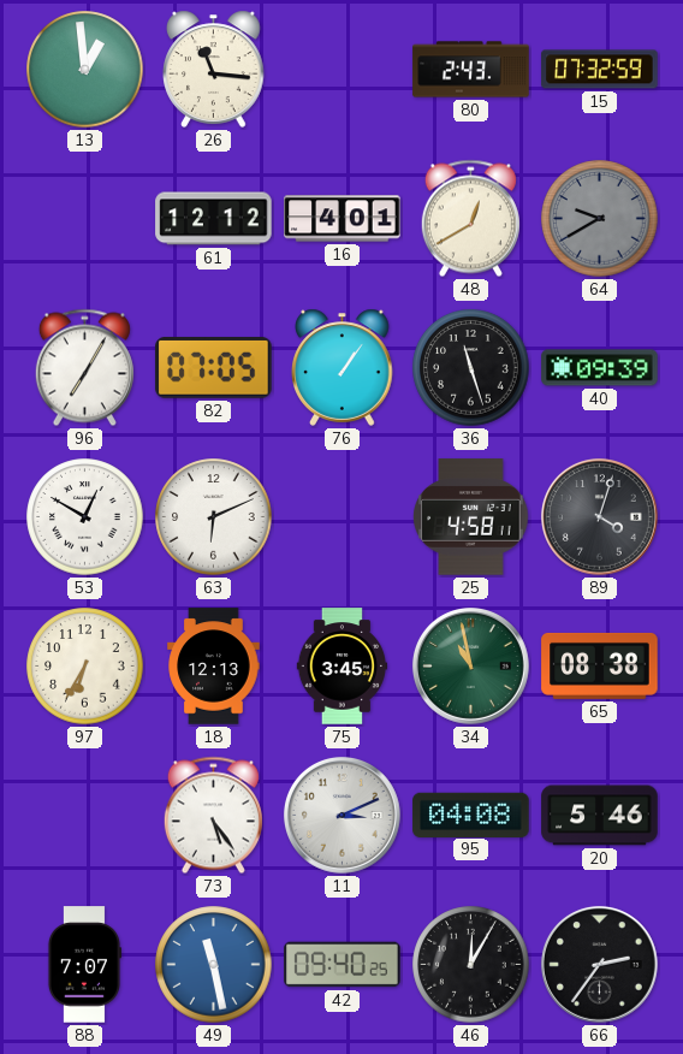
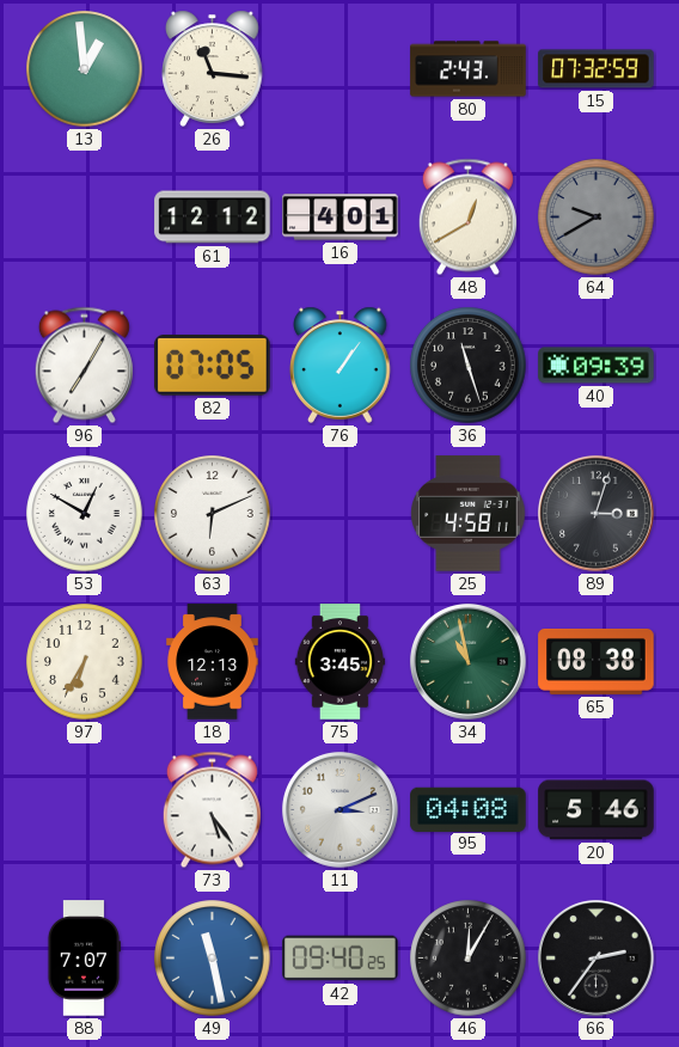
89: 4:03 -> 3:03 (595, 513)
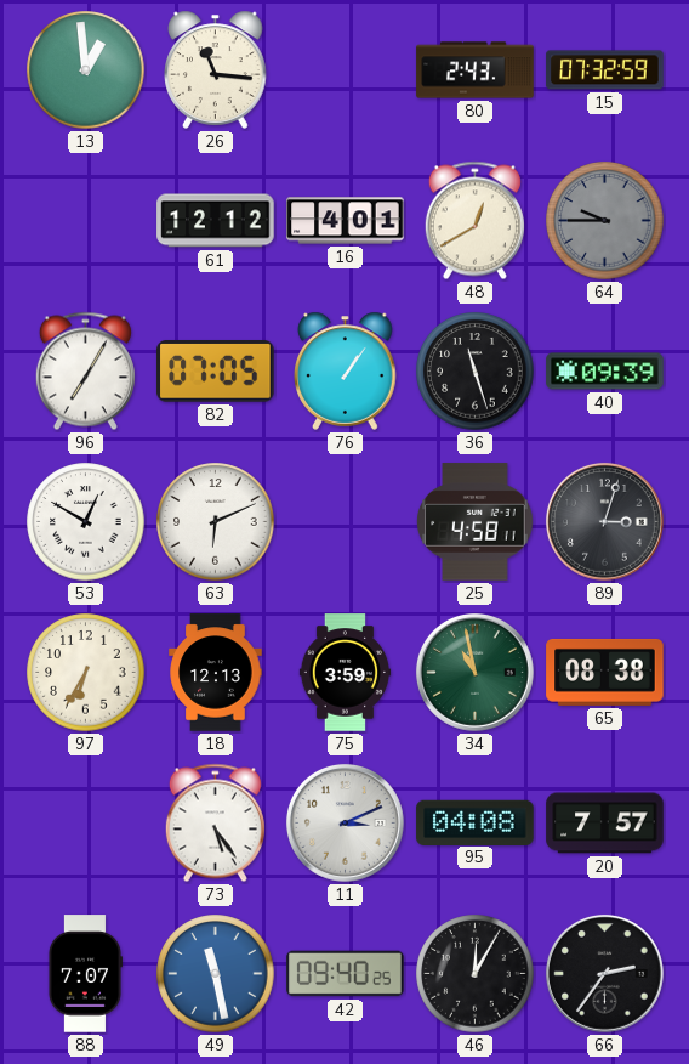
64: 9:40 -> 9:45 (605, 221)
75: 3:45 -> 3:59 (346, 673)
20: 5:46 -> 7:57 (605, 824)
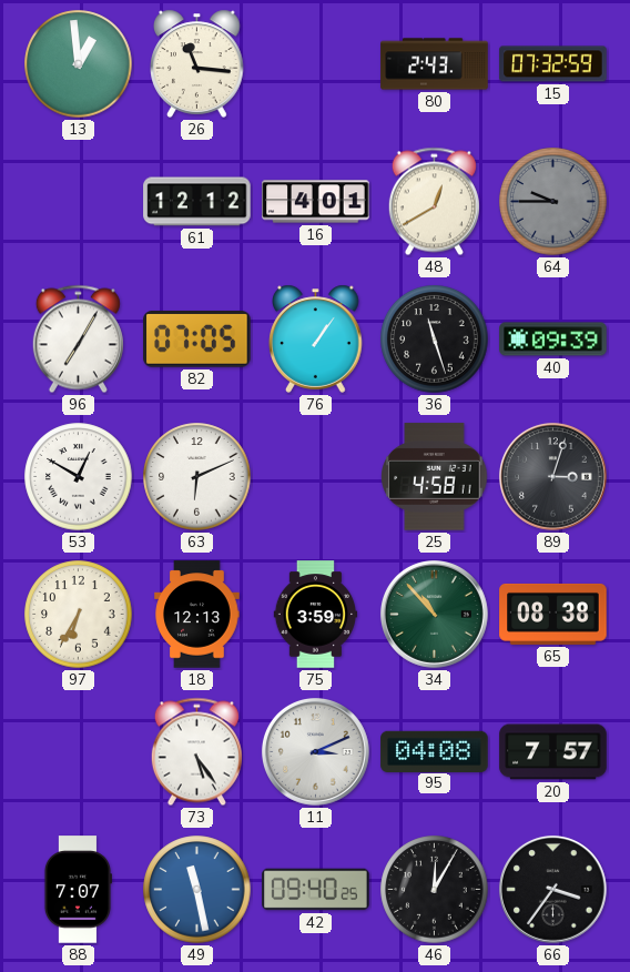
34: 10:58 -> 10:53 (434, 614)
66: 2:36 -> 3:36 (552, 889)
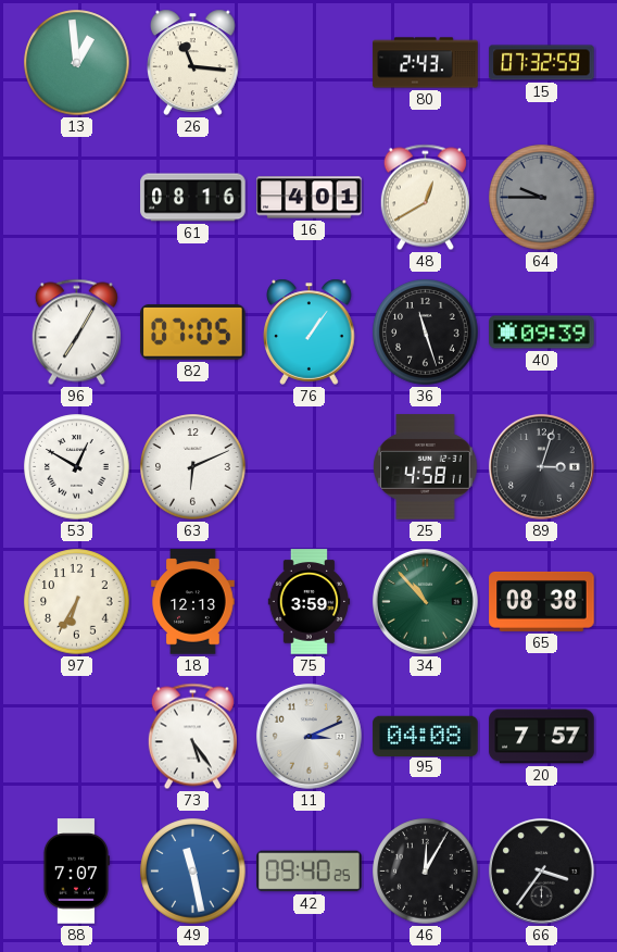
61: 12:12 -> 08:16 (193, 198)
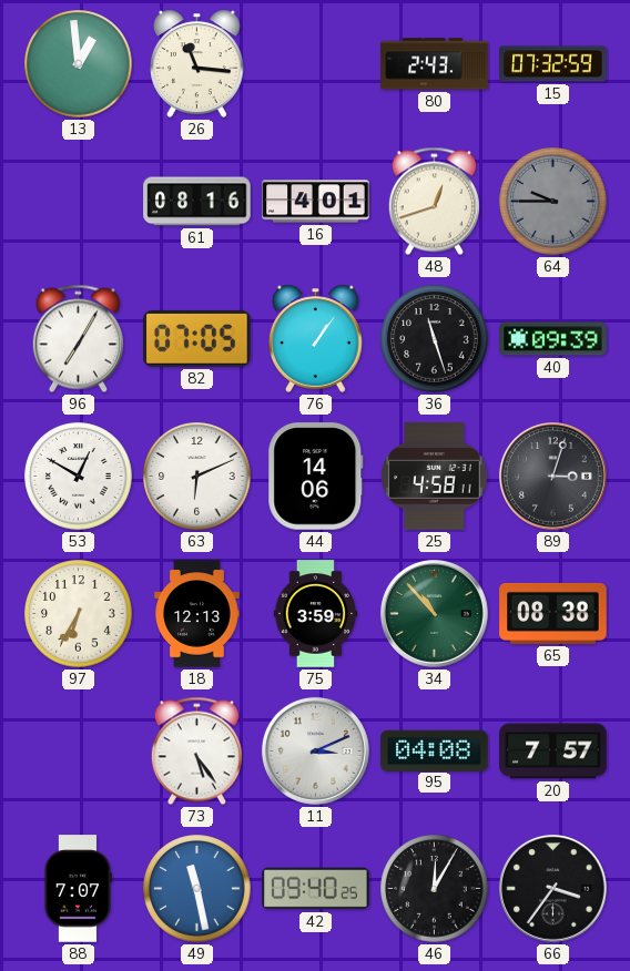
48: 12:40 -> 12:42 (434, 202)
44: none -> 14:06 (316, 477)
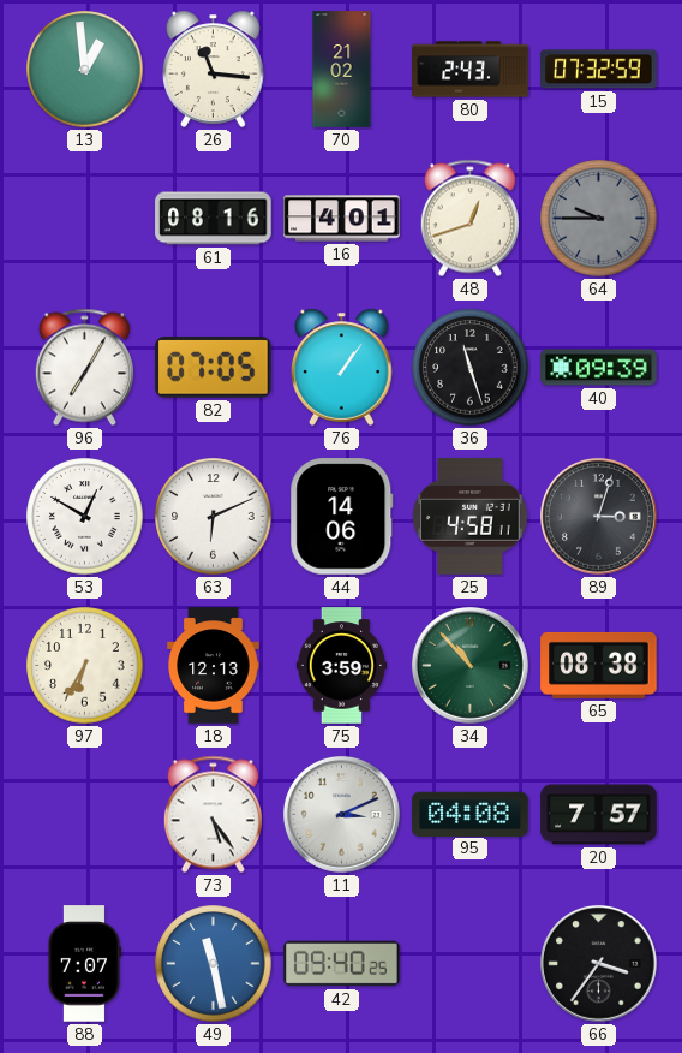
70: none -> 21:02 (342, 70)
46: 12:05 -> none (435, 889)
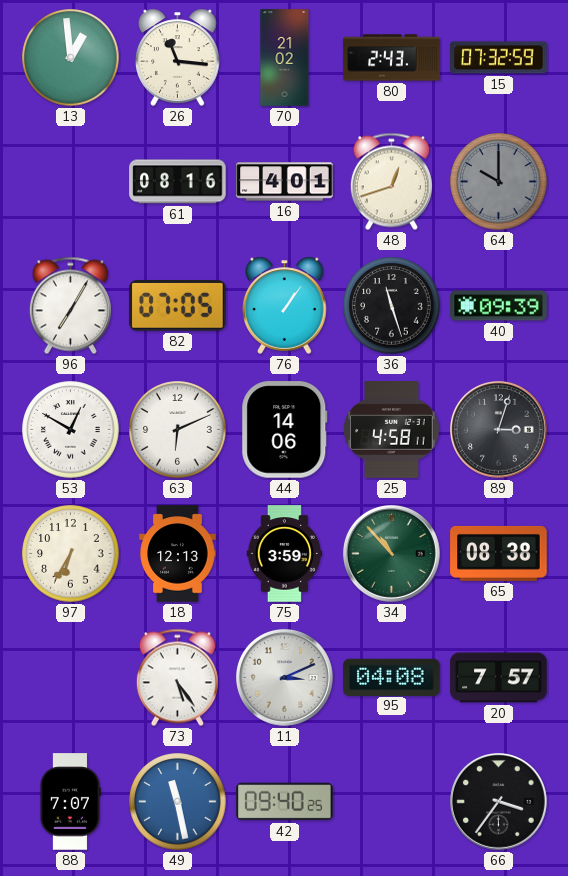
64: 9:45 -> 10:00 (499, 182)
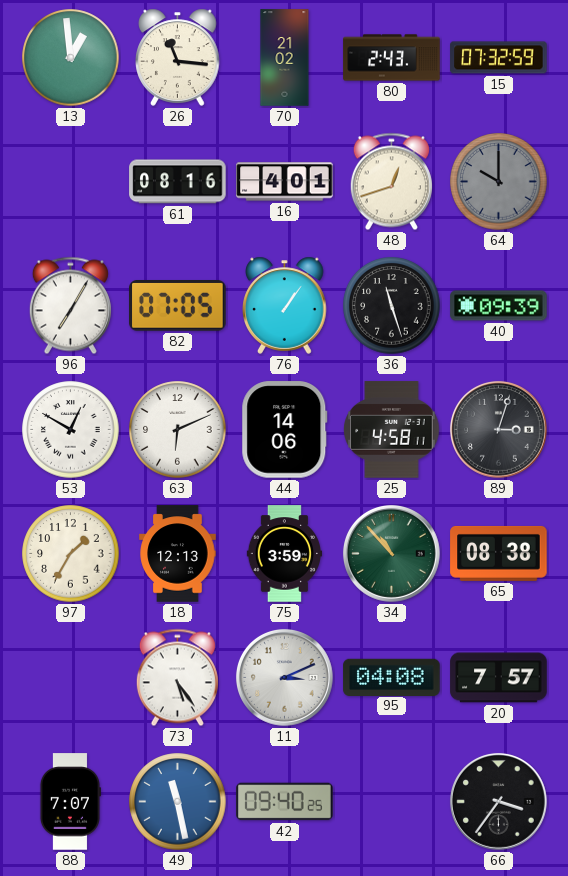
97: 6:35 -> 1:35 (71, 554)
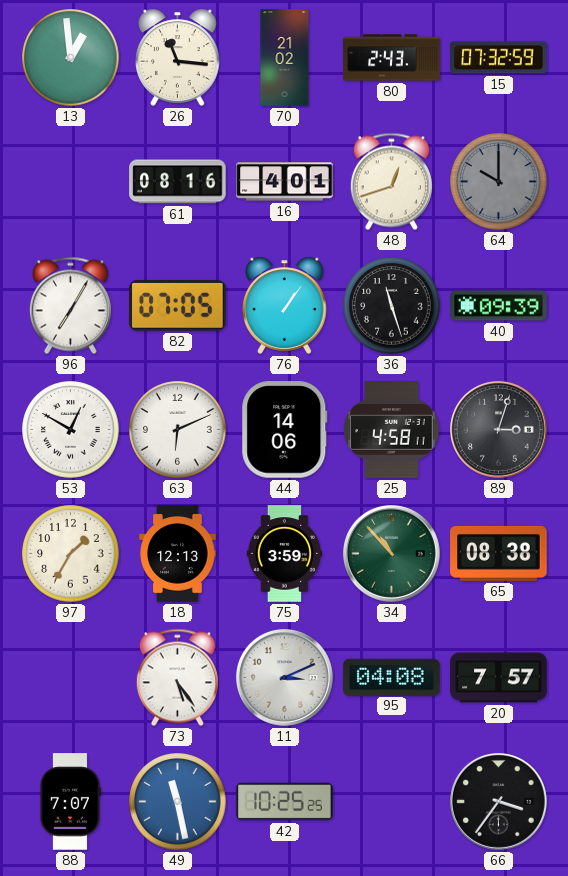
42: 09:40 -> 10:25 (285, 802)
